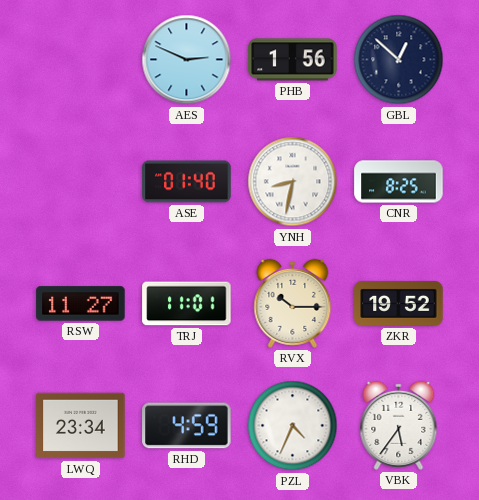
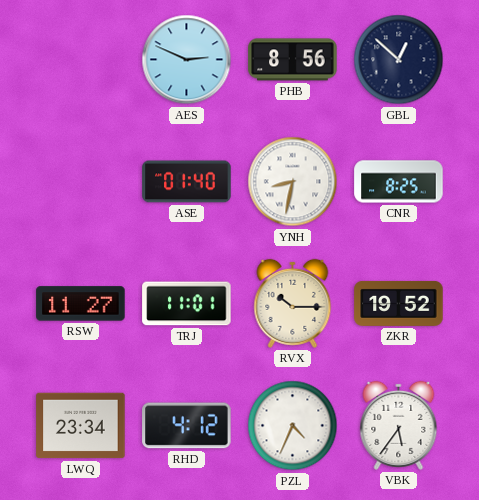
PHB: 1:56 -> 8:56 (293, 60)
RHD: 4:59 -> 4:12 (187, 426)
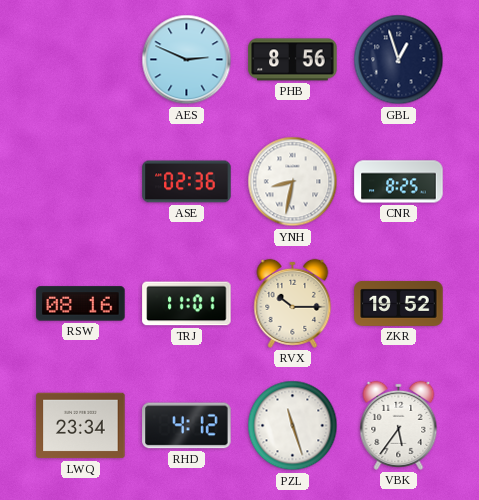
GBL: 12:52 -> 12:57 (399, 60)
ASE: 01:40 -> 02:36 (187, 182)
RSW: 11:27 -> 08:16 (81, 304)
PZL: 4:34 -> 11:27 (293, 426)
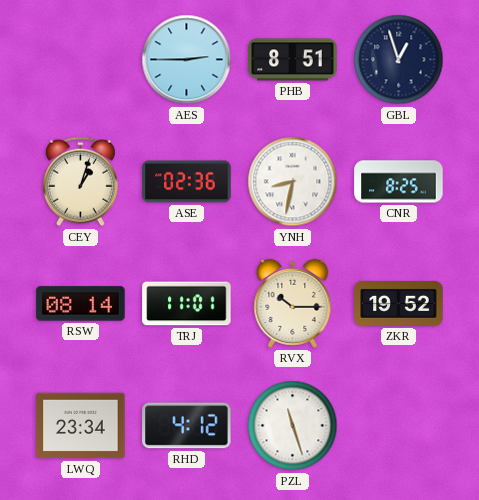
AES: 2:49 -> 2:45 (187, 60)
PHB: 8:56 -> 8:51 (293, 60)
CEY: none -> 1:03 (80, 182)
RSW: 08:16 -> 08:14 (81, 304)
VBK: 5:36 -> none (399, 425)
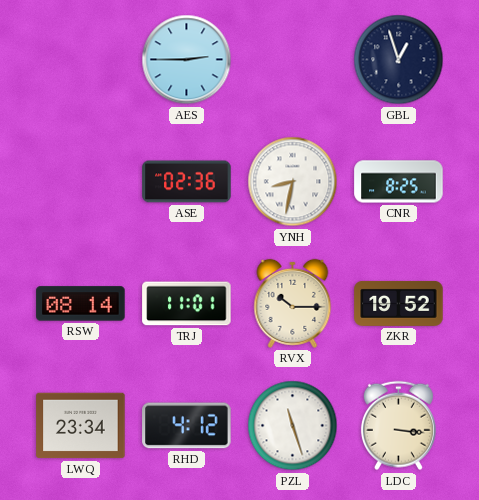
PHB: 8:51 -> none (293, 60)
CEY: 1:03 -> none (80, 182)
LDC: none -> 3:16 (398, 426)
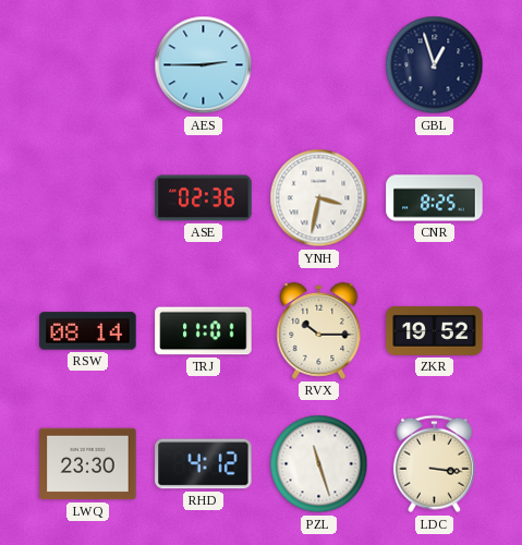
YNH: 8:32 -> 3:32 (319, 198)
LWQ: 23:34 -> 23:30 (88, 464)
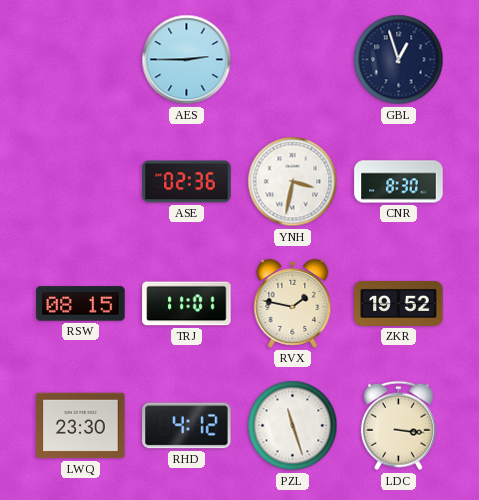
CNR: 8:25 -> 8:30 (399, 182)
RSW: 08:14 -> 08:15 (81, 304)
RVX: 10:15 -> 1:47 (293, 303)
